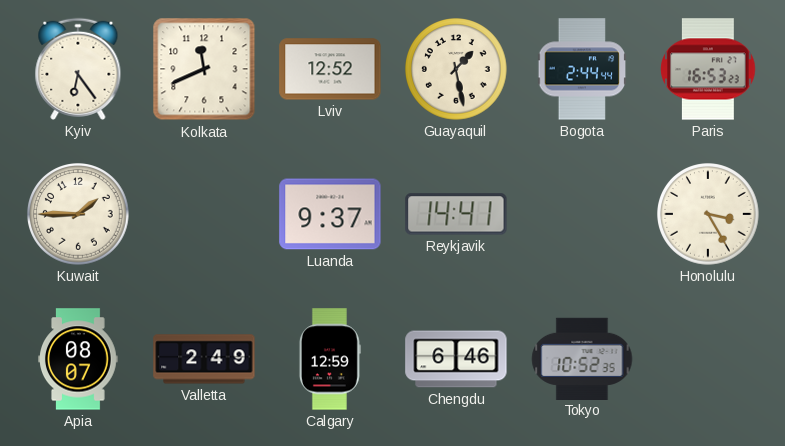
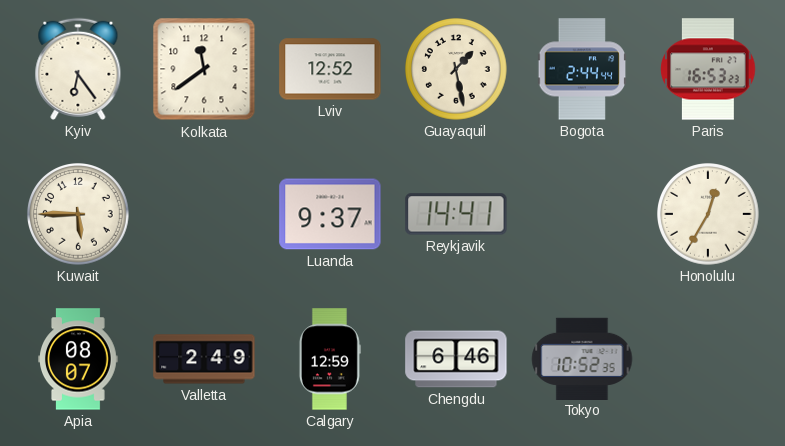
Kolkata: 11:41 -> 11:39 (204, 69)
Kuwait: 1:45 -> 5:45 (78, 214)
Honolulu: 3:25 -> 12:35 (708, 214)
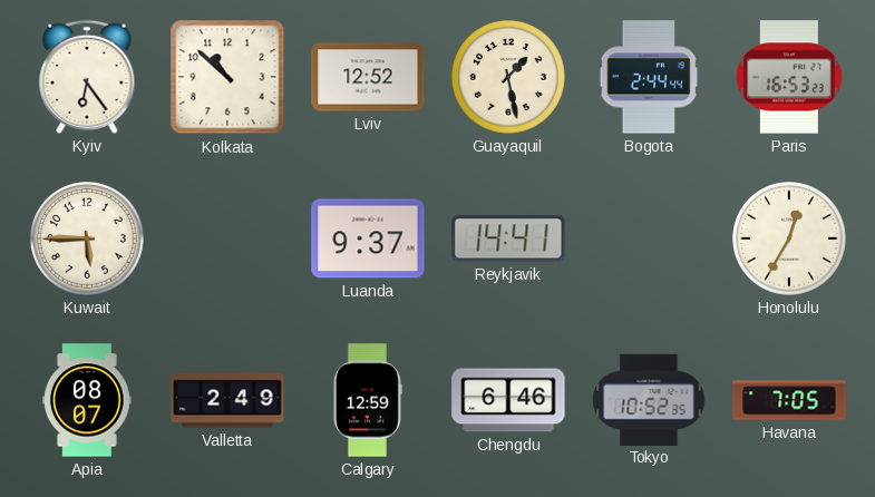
Kolkata: 11:39 -> 10:52 (227, 77)
Havana: none -> 7:05 (789, 400)
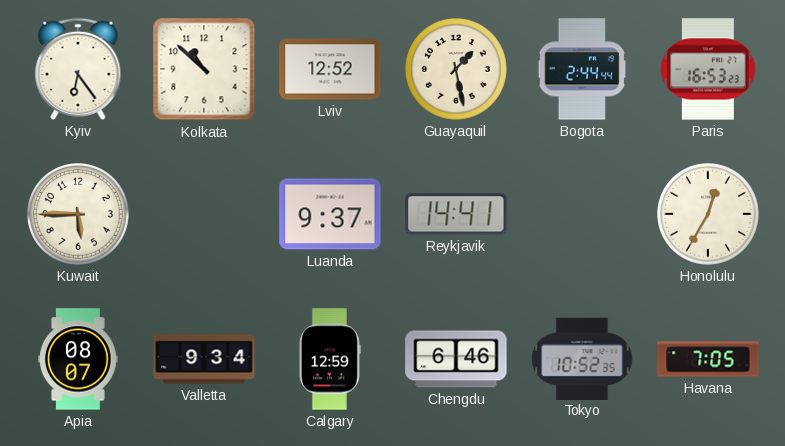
Valletta: 2:49 -> 9:34 (204, 359)
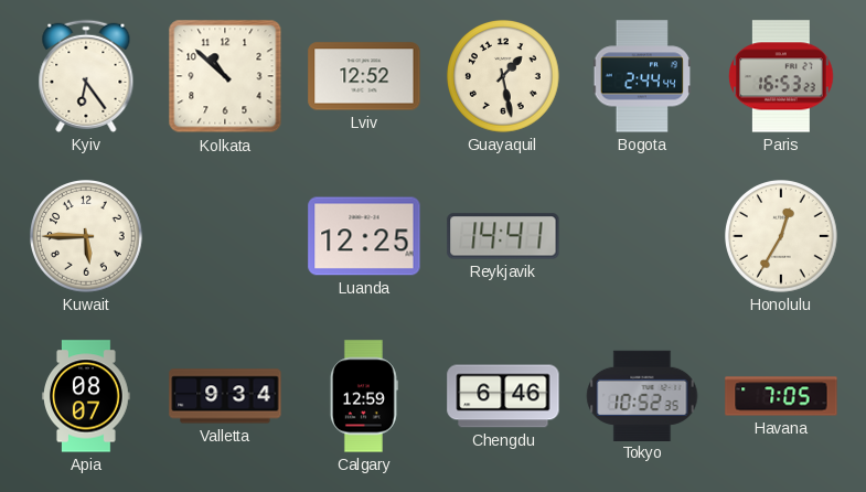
Luanda: 9:37 -> 12:25 (364, 236)
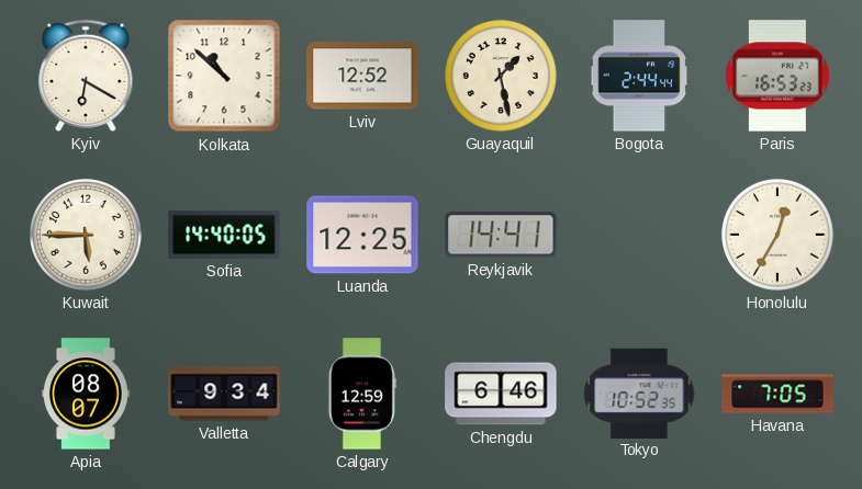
Kyiv: 6:24 -> 6:20 (86, 76)
Sofia: none -> 14:40 (224, 235)
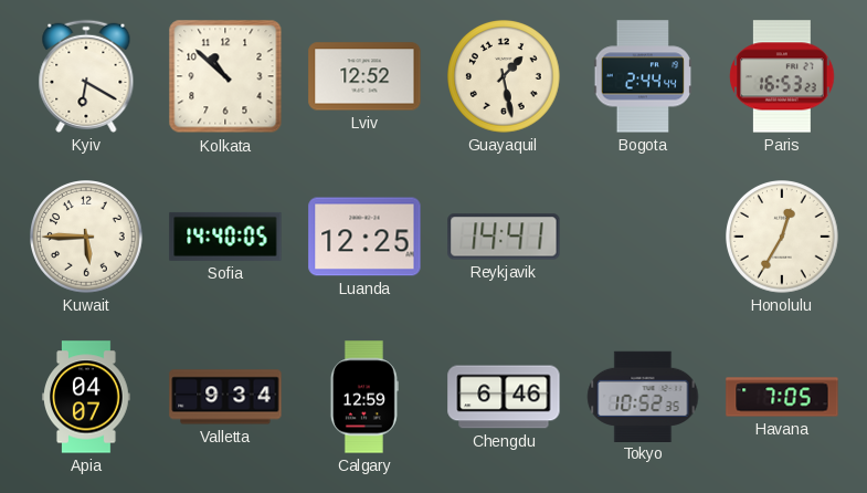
Apia: 08:07 -> 04:07 (87, 397)
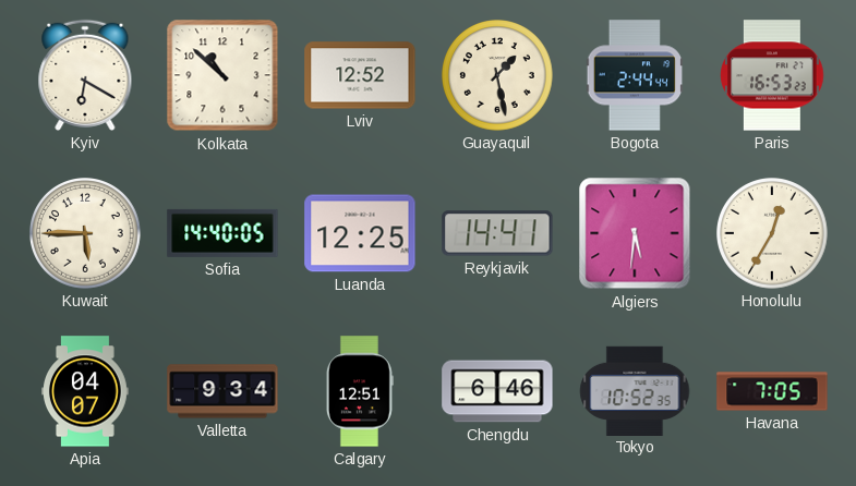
Algiers: none -> 5:31 (635, 233)
Calgary: 12:59 -> 12:51 (360, 391)
